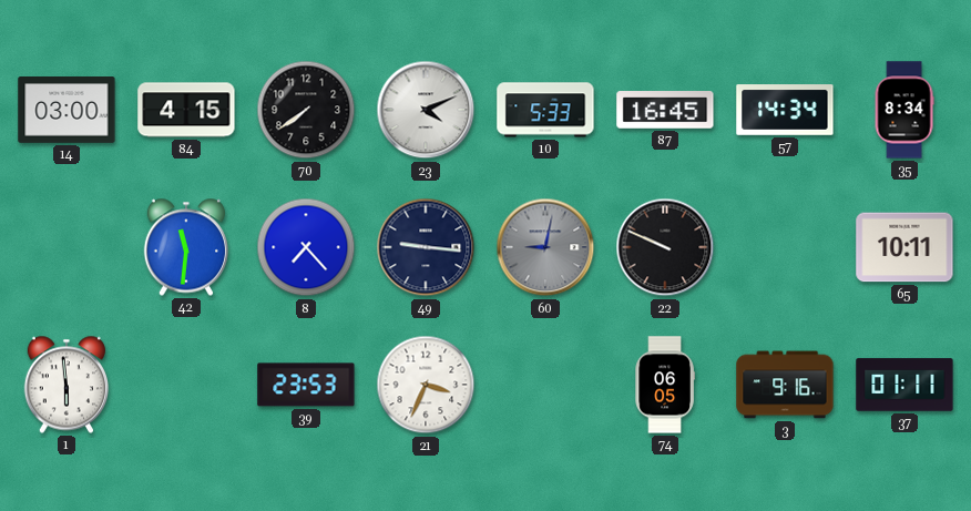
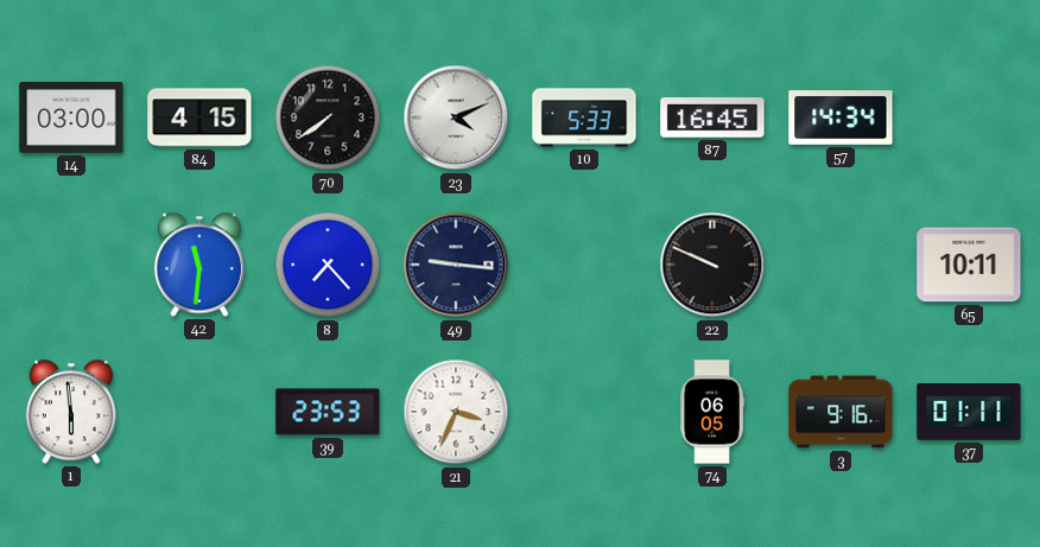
35: 8:34 -> none (904, 110)
60: 9:02 -> none (545, 247)
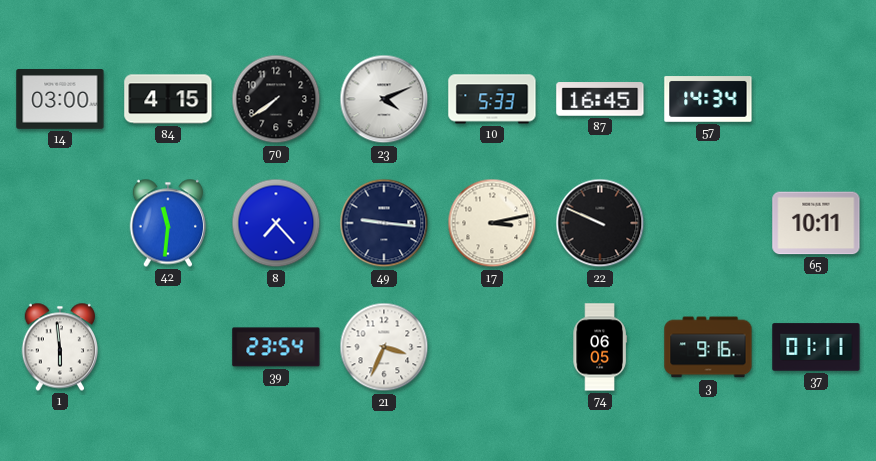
17: none -> 3:13 (492, 223)
39: 23:53 -> 23:54 (276, 347)
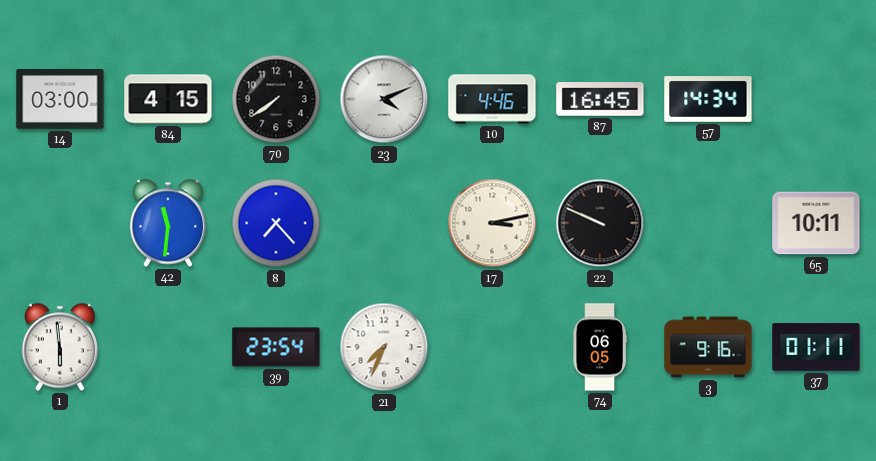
10: 5:33 -> 4:46 (492, 99)
49: 9:16 -> none (384, 223)
21: 3:34 -> 7:34 (384, 347)
